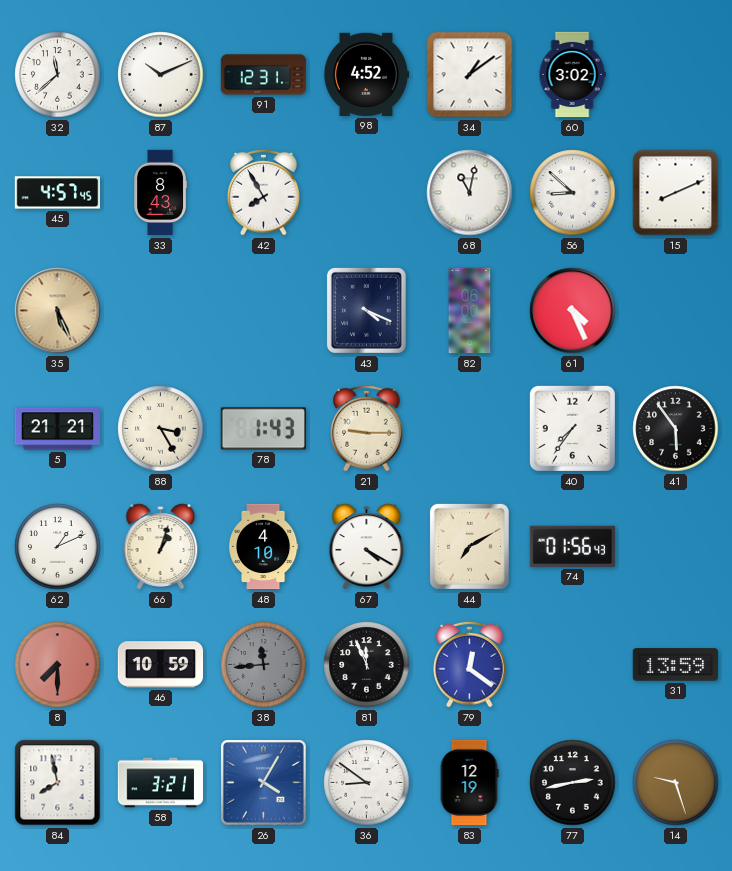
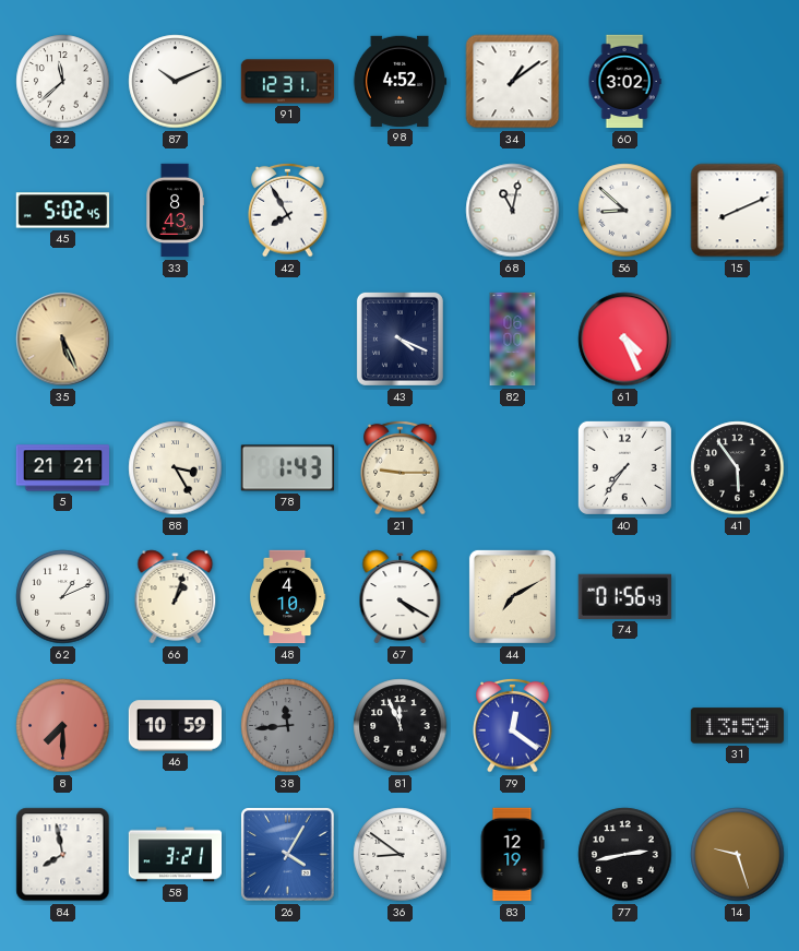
45: 4:57 -> 5:02 (63, 211)
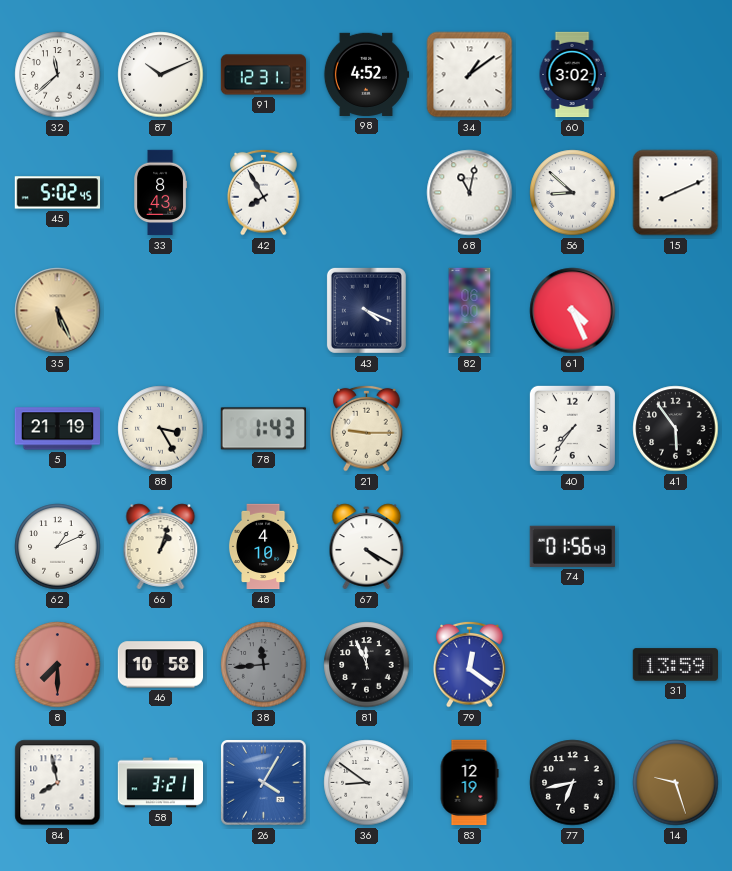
5: 21:21 -> 21:19 (57, 429)
44: 7:10 -> none (512, 596)
46: 10:59 -> 10:58 (161, 665)
77: 2:43 -> 6:43 (573, 783)
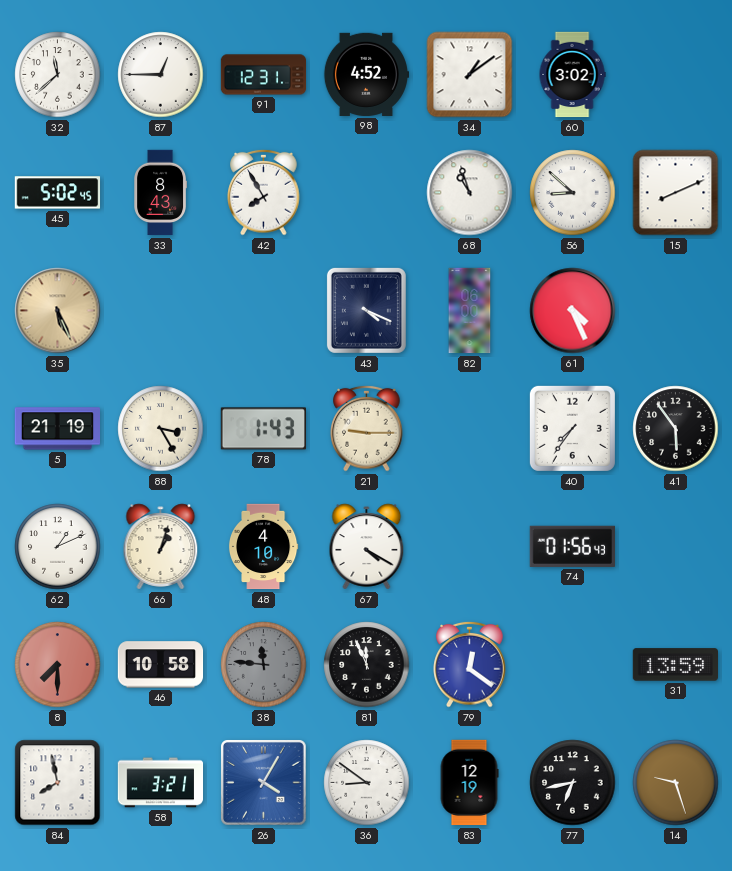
87: 10:11 -> 12:45 (161, 75)
68: 11:02 -> 10:57 (470, 193)
38: 11:44 -> 11:46 (264, 665)
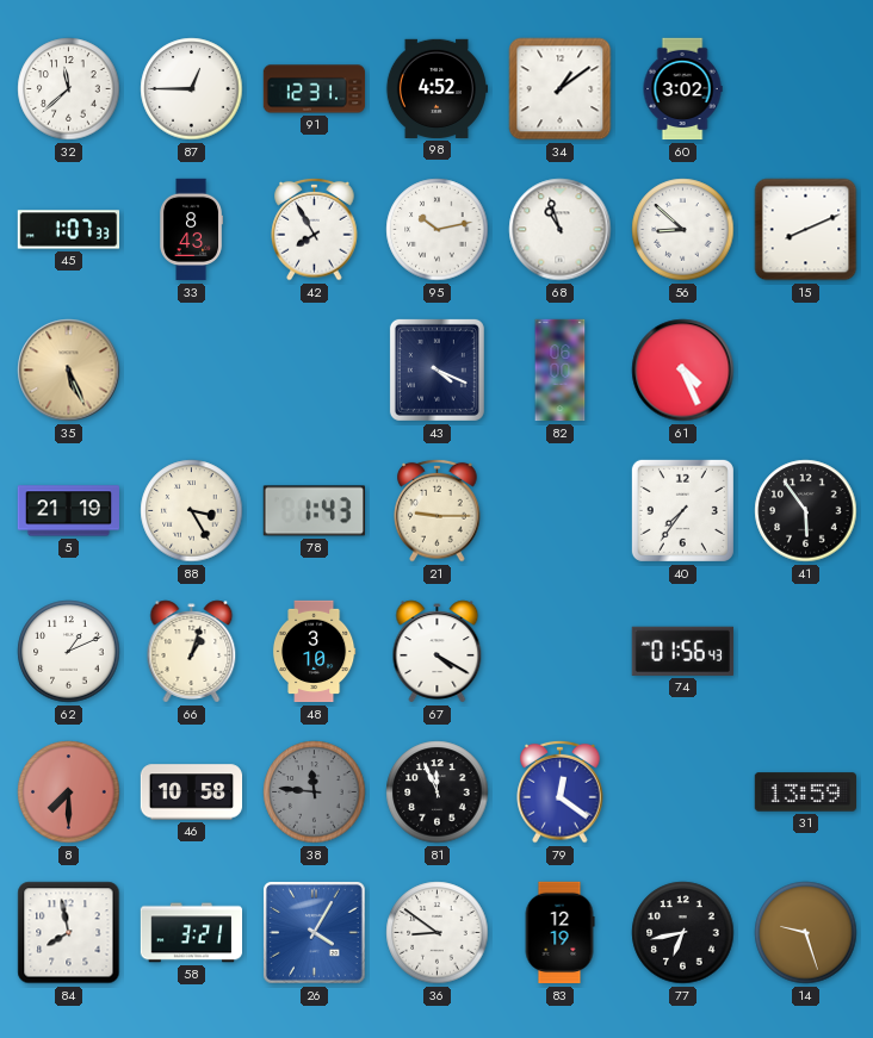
45: 5:02 -> 1:07 (69, 230)
95: none -> 10:13 (438, 230)
48: 4:10 -> 3:10 (314, 652)
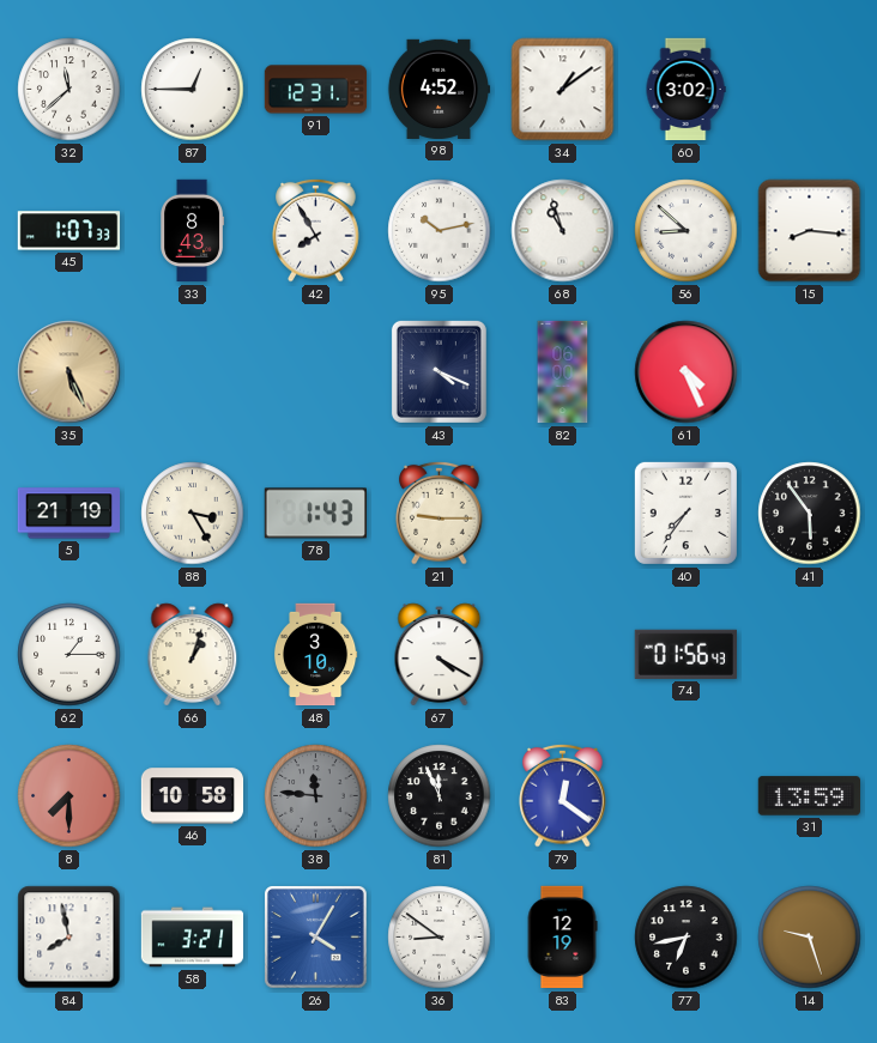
15: 8:11 -> 8:16 (810, 231)
62: 1:11 -> 1:15 (69, 655)
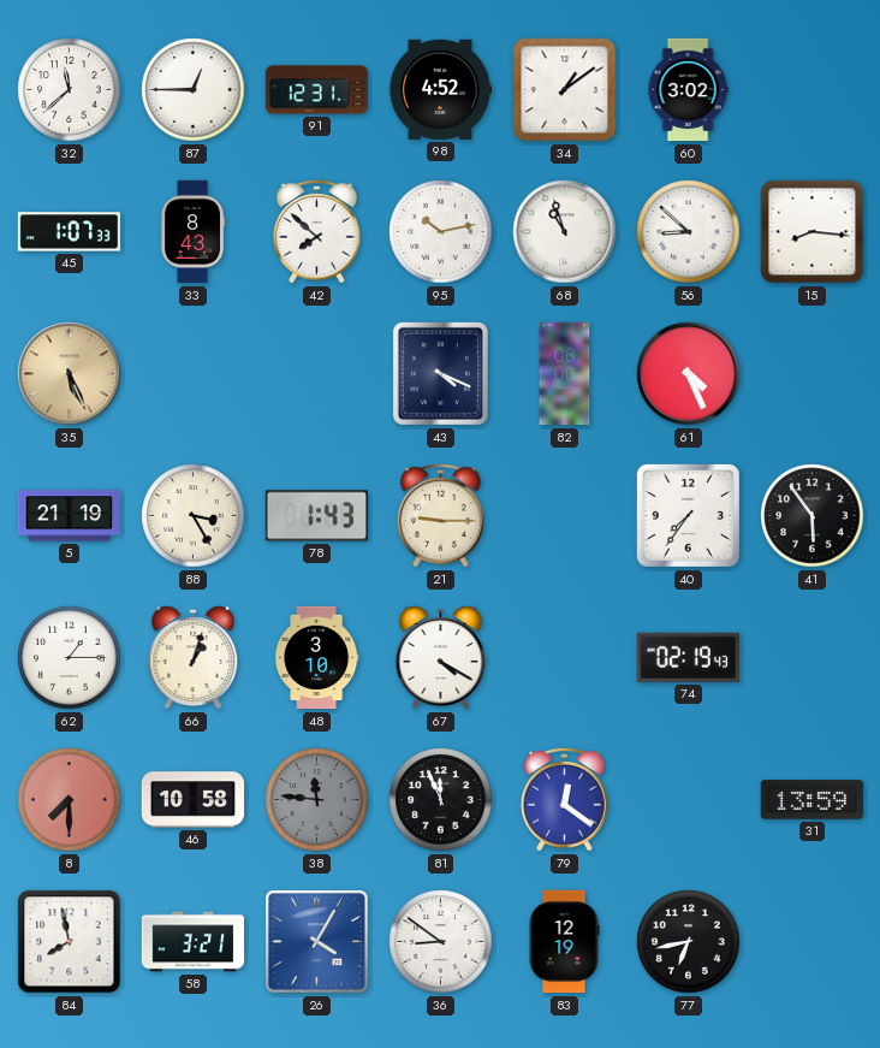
42: 7:55 -> 7:52 (317, 231)
74: 01:56 -> 02:19 (688, 657)
14: 9:27 -> none (810, 938)
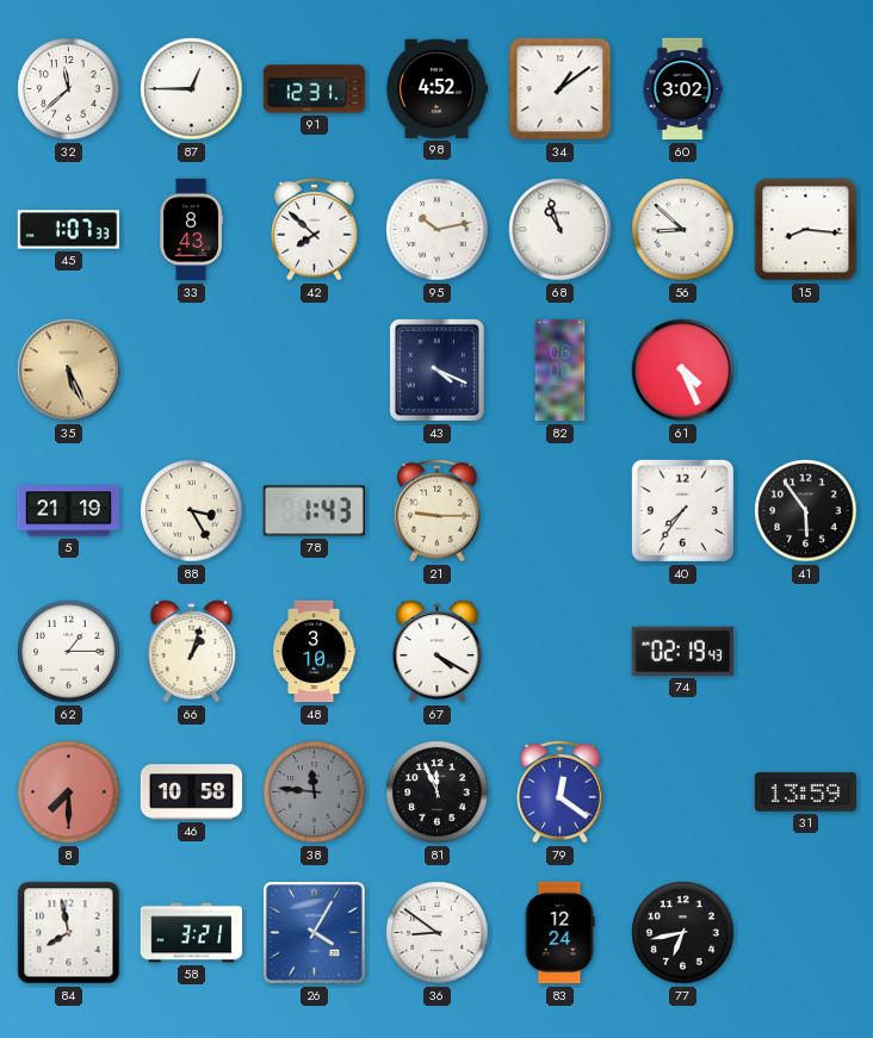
83: 12:19 -> 12:24 (559, 933)
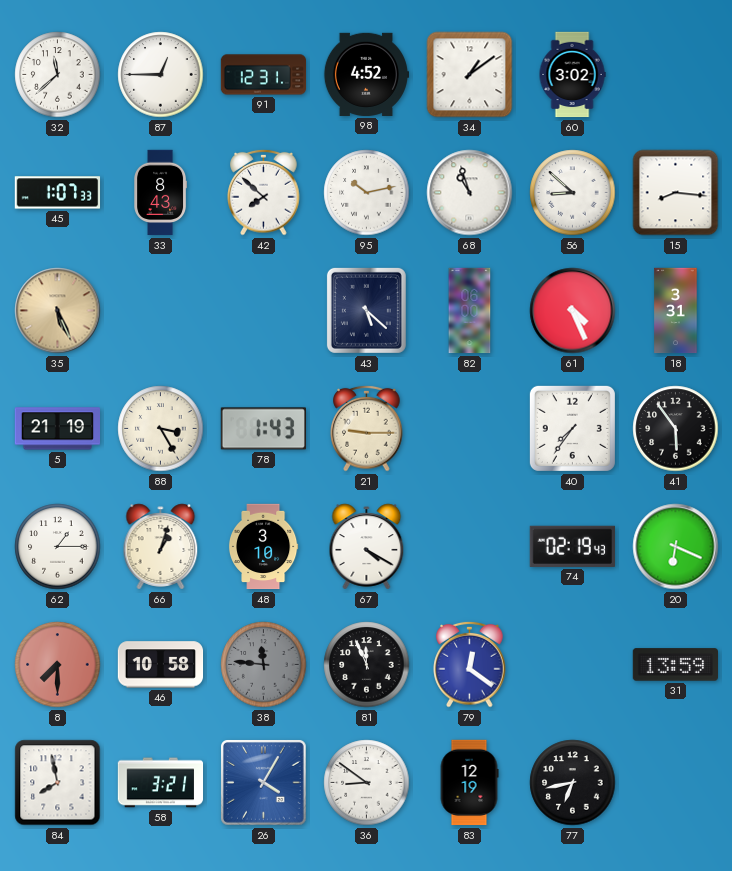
43: 4:19 -> 5:22 (366, 310)
18: none -> 3:31 (676, 311)
20: none -> 6:19 (676, 547)
83: 12:24 -> 12:19 (469, 783)
